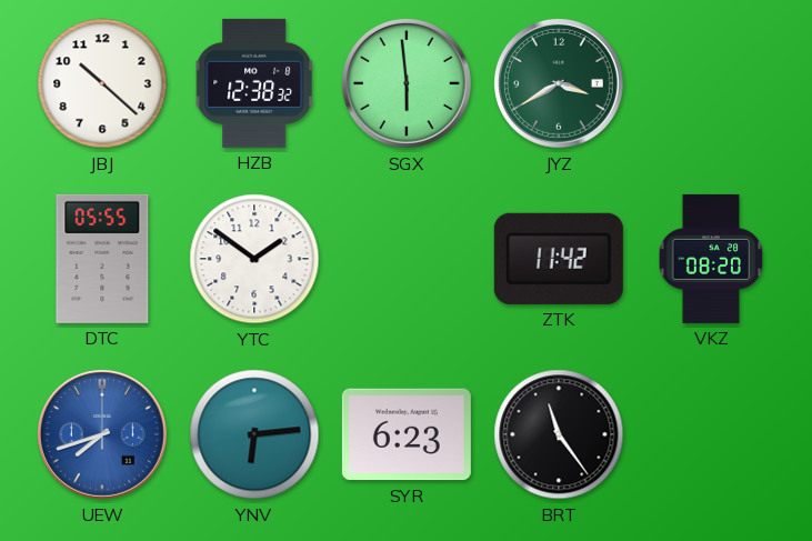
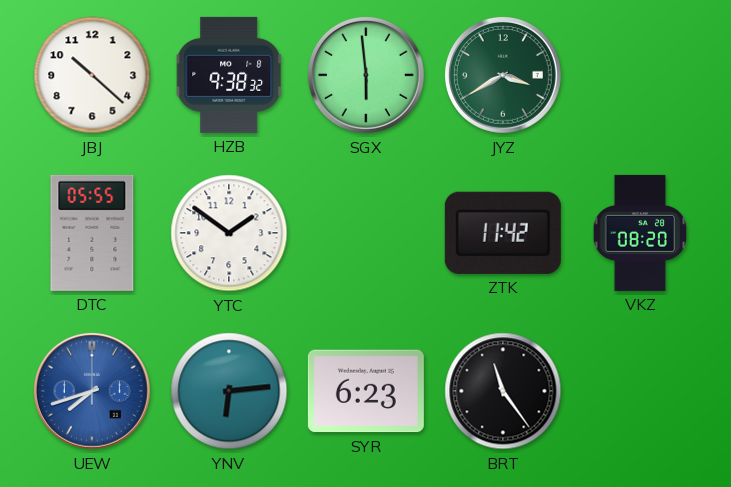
HZB: 12:38 -> 9:38 (229, 75)
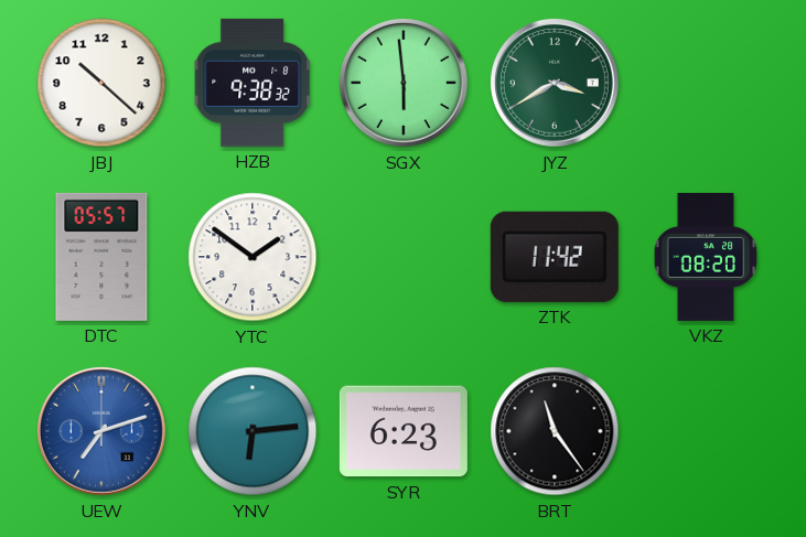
DTC: 05:55 -> 05:57 (101, 257)
UEW: 7:42 -> 7:12 (101, 431)
